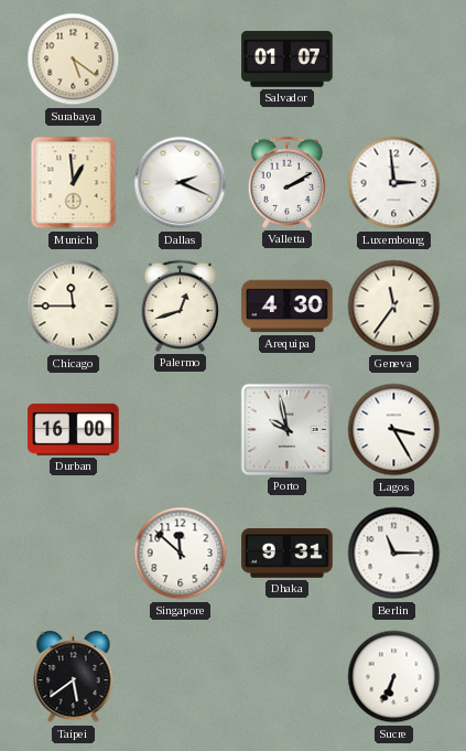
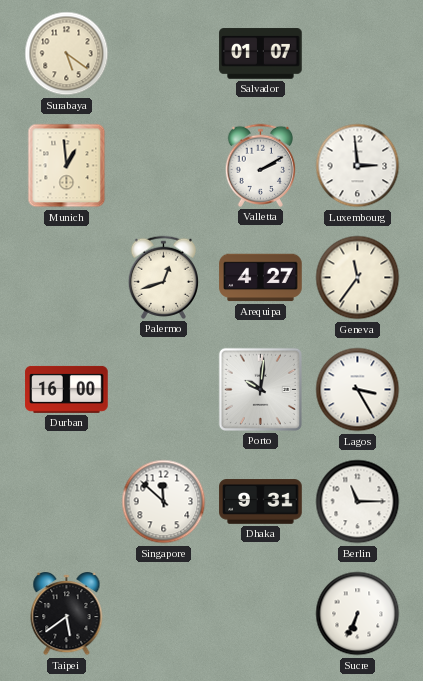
Dallas: 2:19 -> none (181, 183)
Chicago: 11:45 -> none (74, 307)
Arequipa: 4:30 -> 4:27 (261, 278)
Porto: 9:58 -> 10:01 (260, 389)
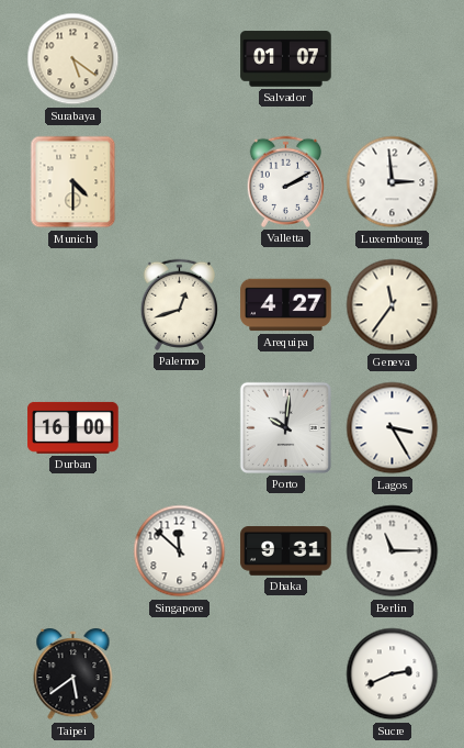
Munich: 12:59 -> 4:30 (73, 182)
Sucre: 6:34 -> 2:41 (393, 674)
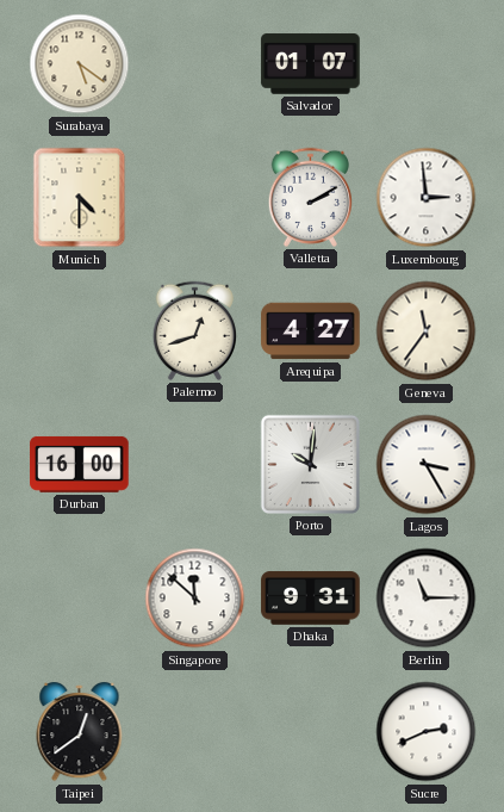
Taipei: 5:39 -> 12:39 (80, 733)
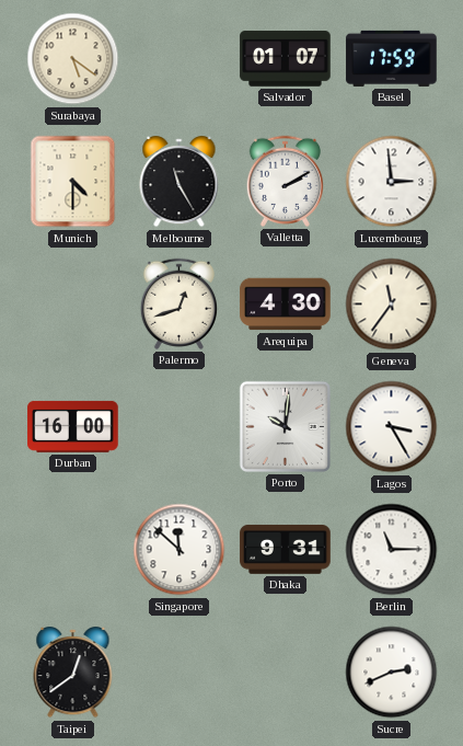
Basel: none -> 17:59 (392, 58)
Melbourne: none -> 11:25 (180, 183)
Arequipa: 4:27 -> 4:30 (286, 305)
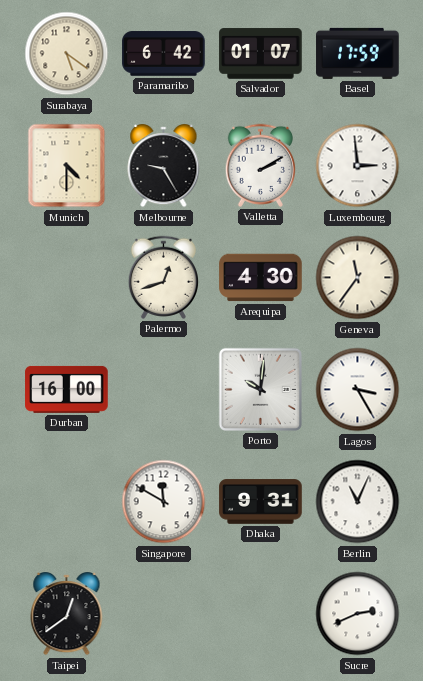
Paramaribo: none -> 6:42 (164, 54)
Melbourne: 11:25 -> 9:25 (164, 167)
Singapore: 11:52 -> 11:50 (164, 502)
Berlin: 11:15 -> 11:04 (358, 502)
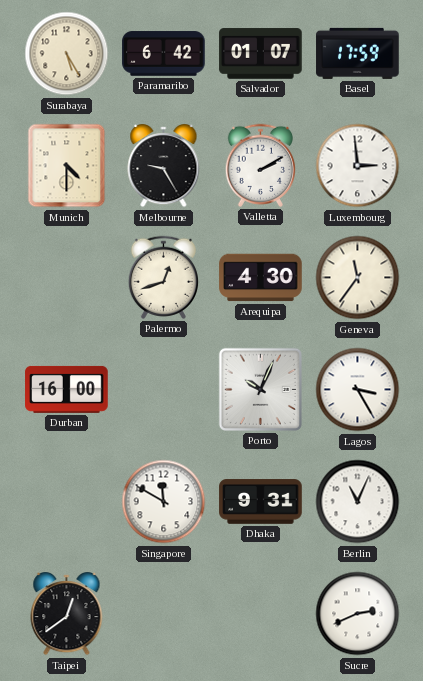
Surabaya: 5:21 -> 5:25 (67, 54)
Porto: 10:01 -> 10:04 (260, 389)
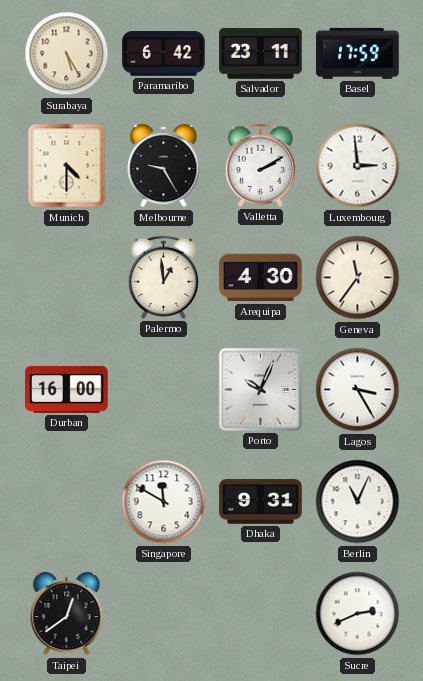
Salvador: 01:07 -> 23:11 (261, 54)
Palermo: 12:42 -> 12:59 (163, 277)
